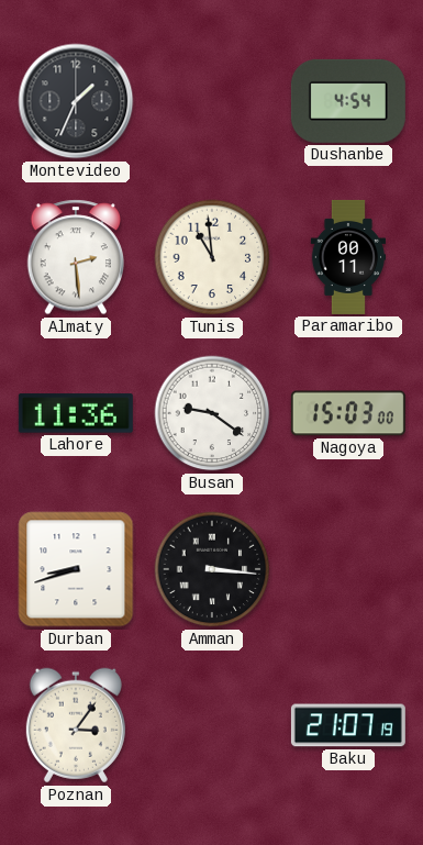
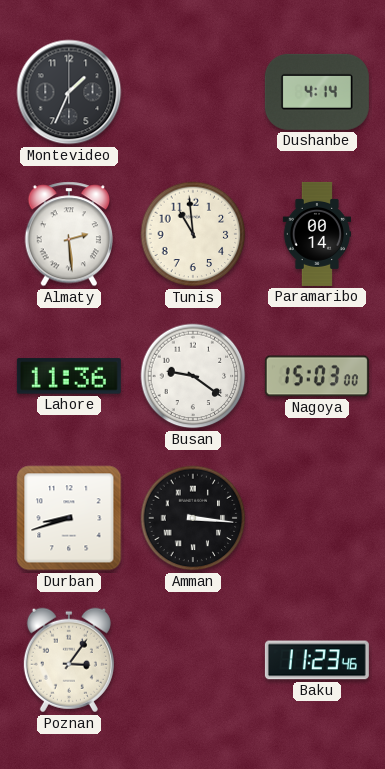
Dushanbe: 4:54 -> 4:14 (317, 92)
Paramaribo: 00:11 -> 00:14 (317, 234)
Baku: 21:07 -> 11:23 (317, 660)
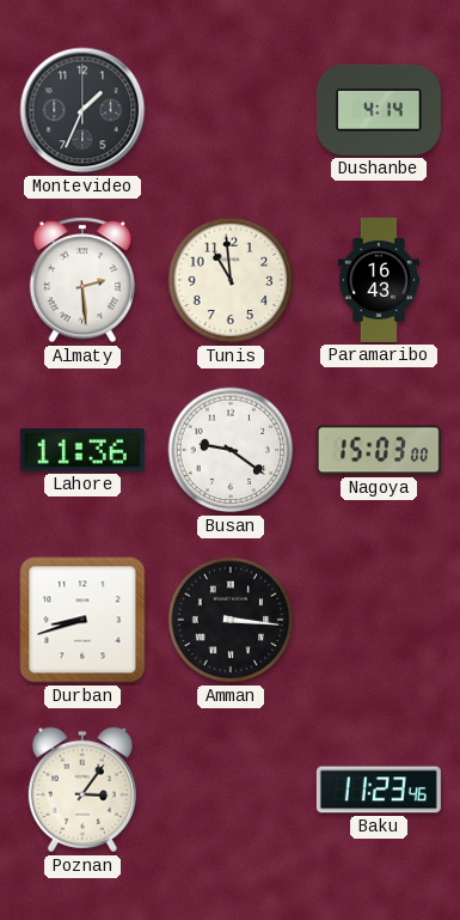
Paramaribo: 00:14 -> 16:43 (379, 280)
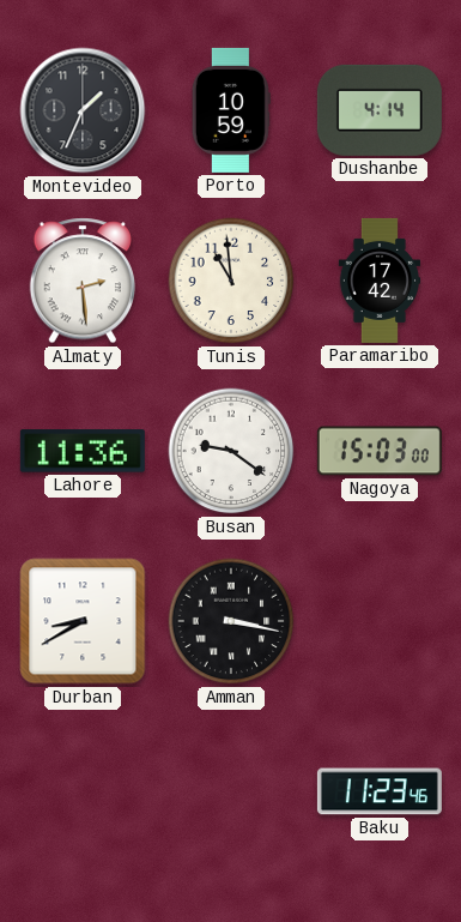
Porto: none -> 10:59 (231, 110)
Paramaribo: 16:43 -> 17:42 (380, 281)
Durban: 8:42 -> 8:40 (83, 621)
Amman: 3:16 -> 3:17 (231, 621)
Poznan: 3:06 -> none (82, 790)
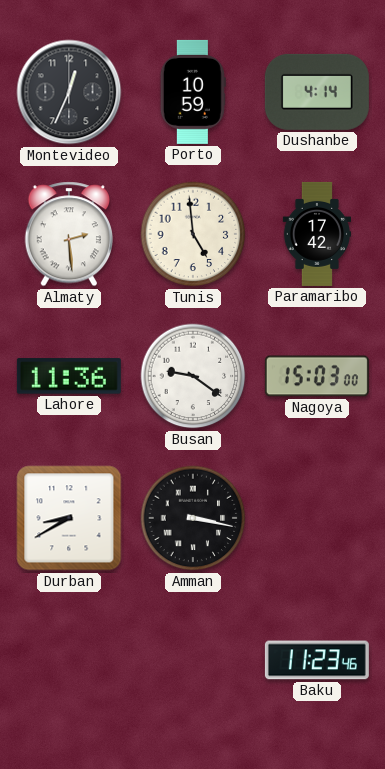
Montevideo: 1:34 -> 12:34 (69, 92)
Tunis: 10:59 -> 4:59 (193, 234)
